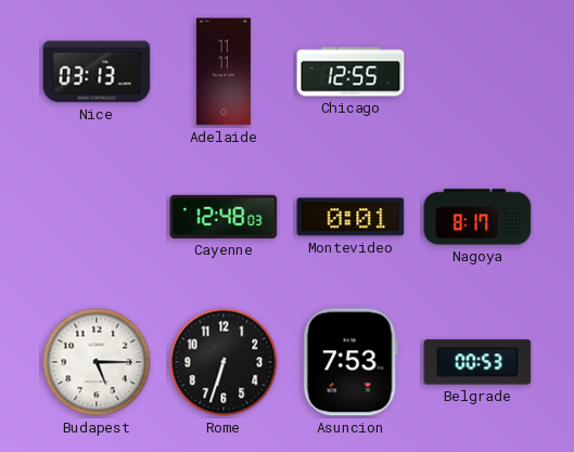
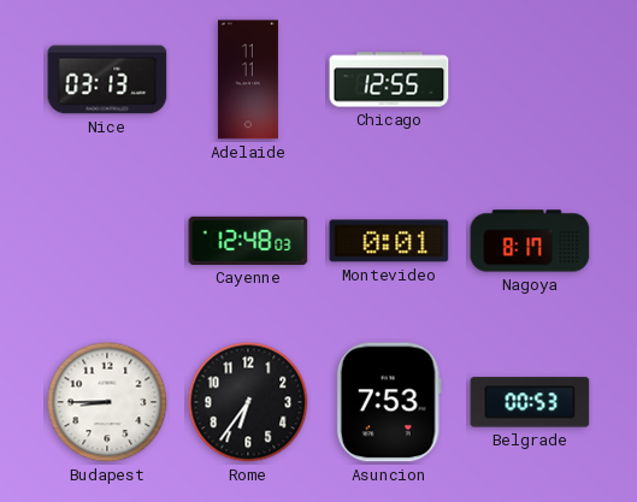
Budapest: 5:15 -> 8:45 (107, 402)
Rome: 6:33 -> 6:36 (248, 402)
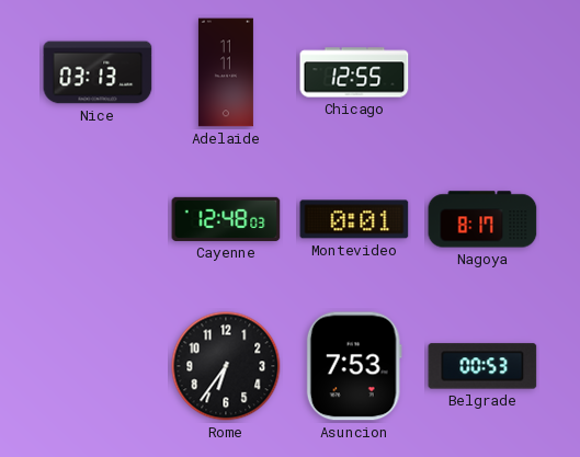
Budapest: 8:45 -> none (107, 402)
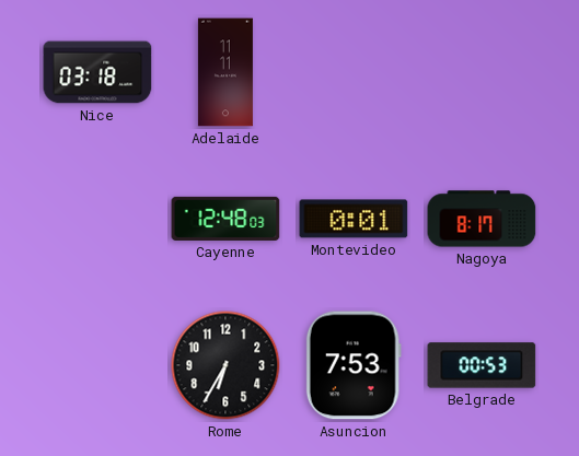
Nice: 03:13 -> 03:18 (97, 72)
Chicago: 12:55 -> none (354, 72)
Rome: 6:36 -> 6:35 (225, 365)
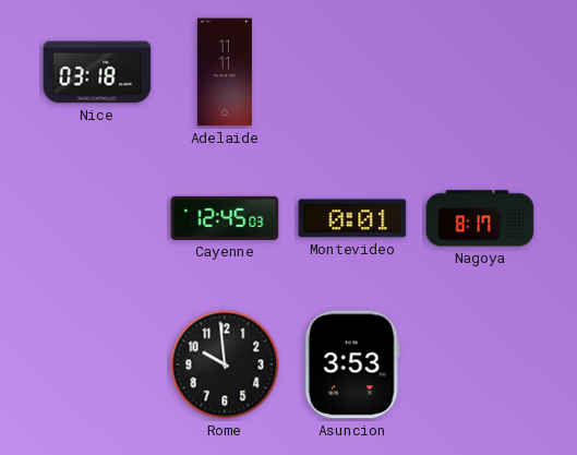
Cayenne: 12:48 -> 12:45 (225, 218)
Rome: 6:35 -> 9:59 (225, 364)
Asuncion: 7:53 -> 3:53 (352, 364)
Belgrade: 00:53 -> none (482, 365)
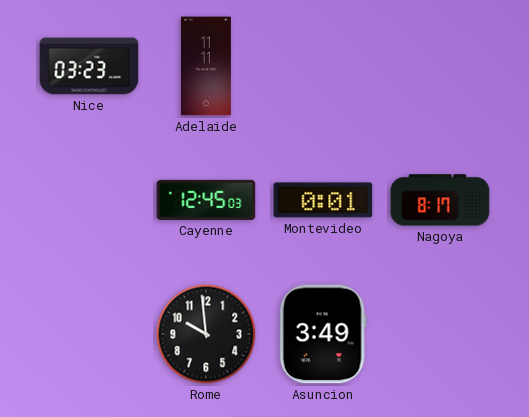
Nice: 03:18 -> 03:23 (89, 66)
Asuncion: 3:53 -> 3:49 (323, 334)
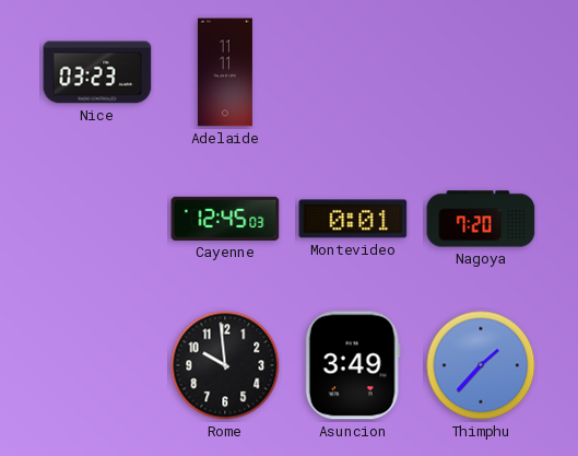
Nagoya: 8:17 -> 7:20 (481, 219)
Thimphu: none -> 1:37 (481, 365)
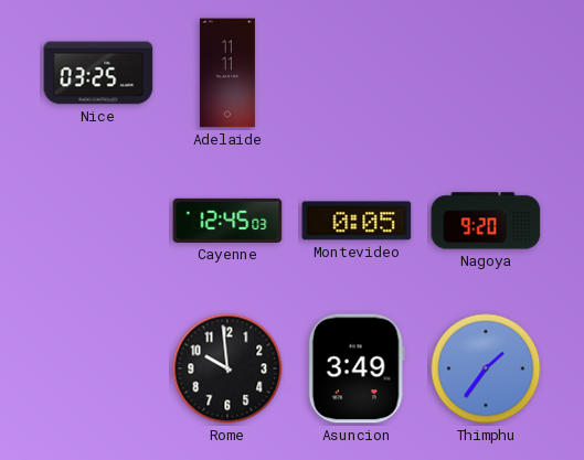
Nice: 03:23 -> 03:25 (98, 73)
Montevideo: 0:01 -> 0:05 (357, 221)
Nagoya: 7:20 -> 9:20 (486, 221)
Thimphu: 1:37 -> 1:36 (486, 368)
